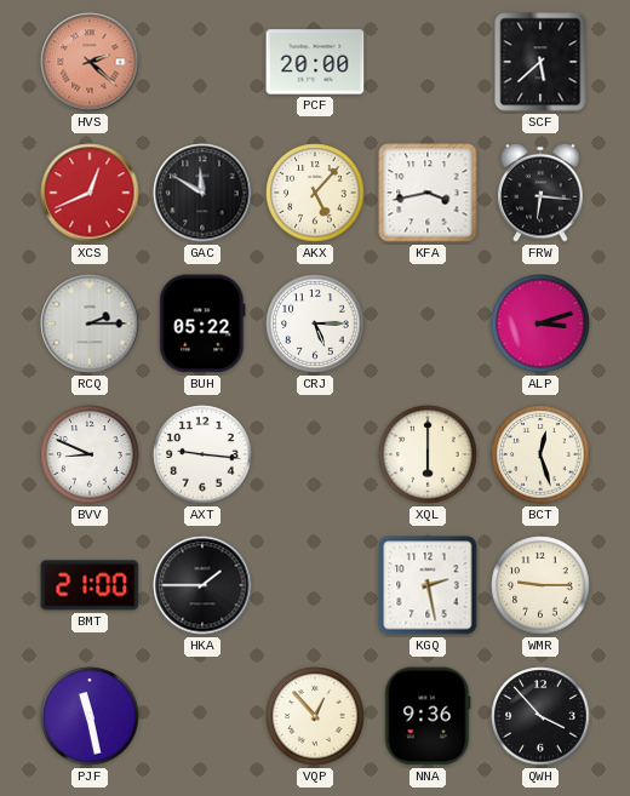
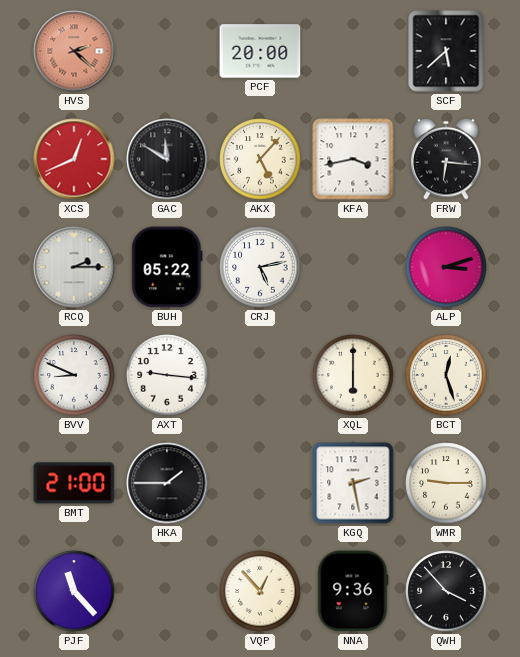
CRJ: 5:15 -> 5:13 (260, 267)
PJF: 11:28 -> 11:23 (74, 591)
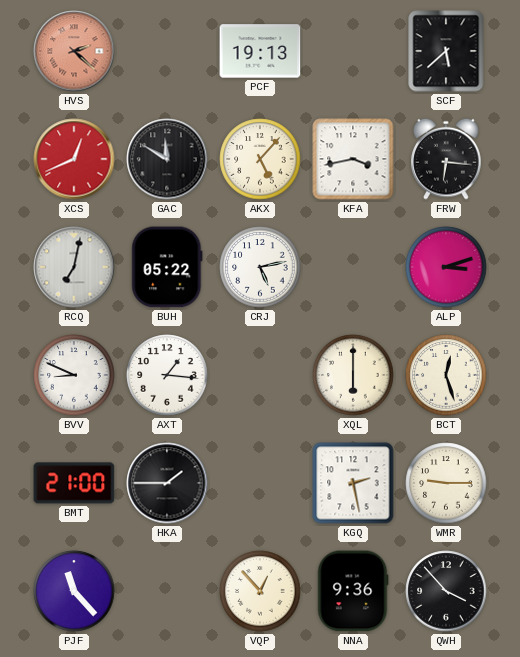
PCF: 20:00 -> 19:13 (260, 51)
RCQ: 2:15 -> 7:02 (74, 267)
AXT: 9:16 -> 1:16 (167, 375)
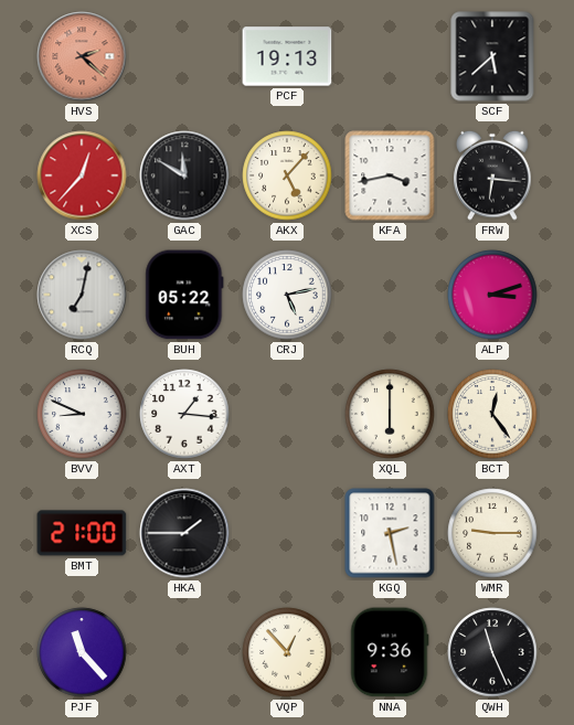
XCS: 12:41 -> 12:37 (82, 175)
BCT: 12:27 -> 12:24 (492, 414)
QWH: 3:53 -> 11:26 (492, 652)
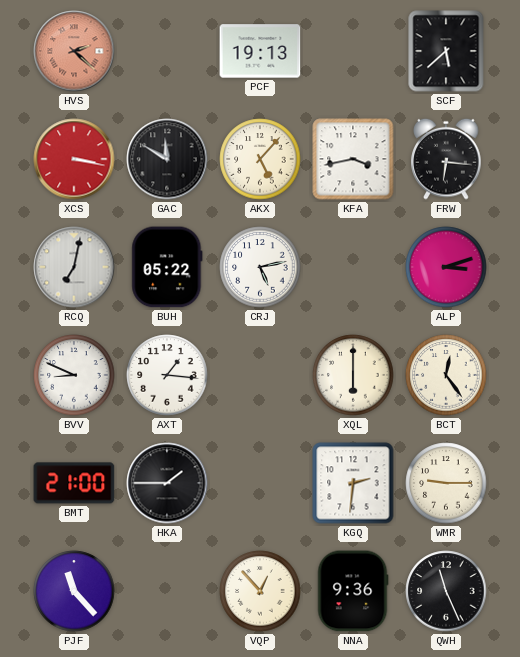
XCS: 12:37 -> 3:17 (74, 159)
KGQ: 2:28 -> 2:31 (353, 483)
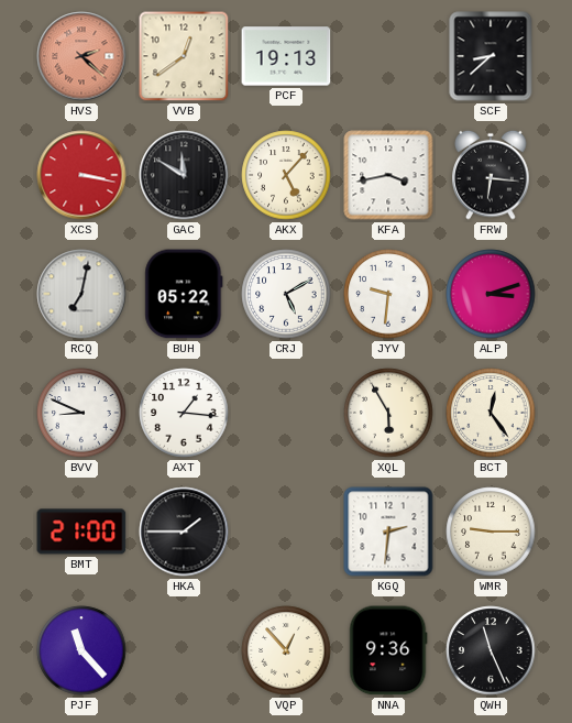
VVB: none -> 12:39 (184, 56)
SCF: 5:38 -> 8:38 (491, 56)
CRJ: 5:13 -> 5:10 (286, 294)
JYV: none -> 9:31 (388, 294)
XQL: 6:00 -> 5:55 (388, 413)
